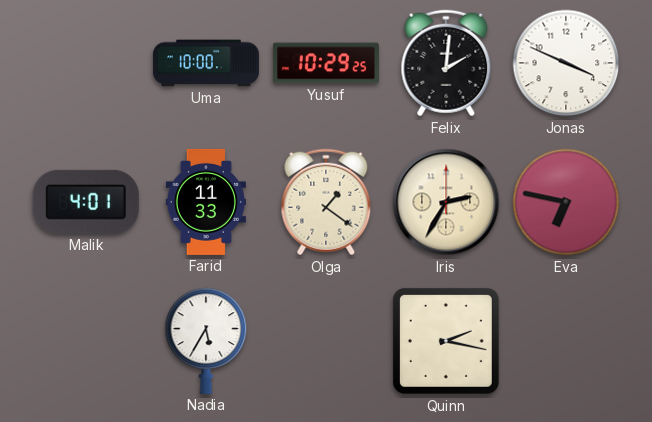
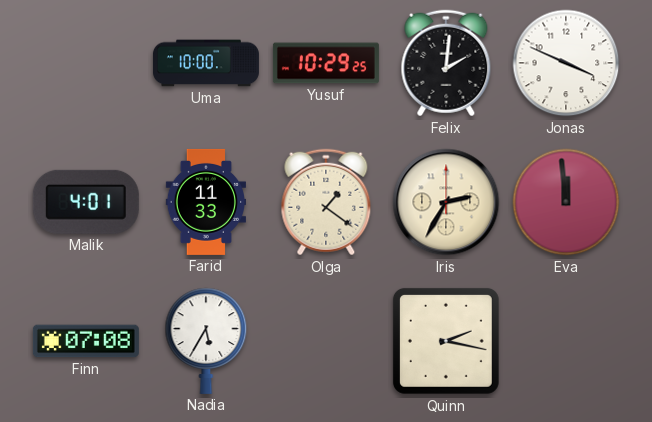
Eva: 6:47 -> 11:59 (566, 202)
Finn: none -> 07:08 (86, 341)
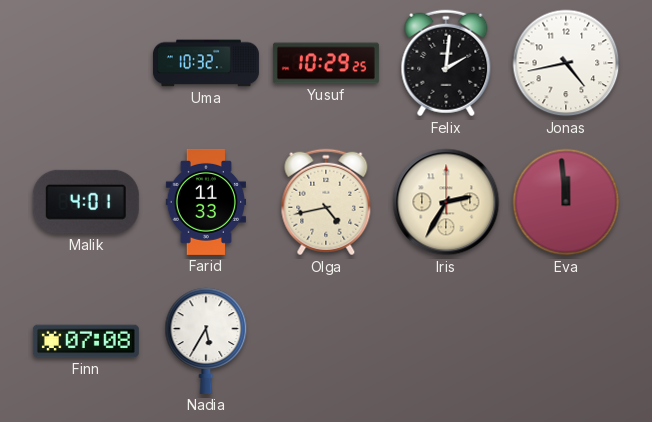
Uma: 10:00 -> 10:32 (206, 63)
Jonas: 3:49 -> 4:43 (566, 63)
Olga: 1:21 -> 4:43 (326, 202)
Quinn: 2:17 -> none (446, 341)
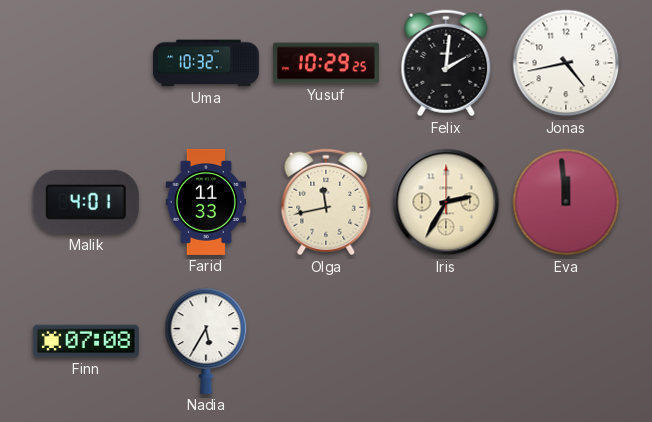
Olga: 4:43 -> 11:43 (326, 202)
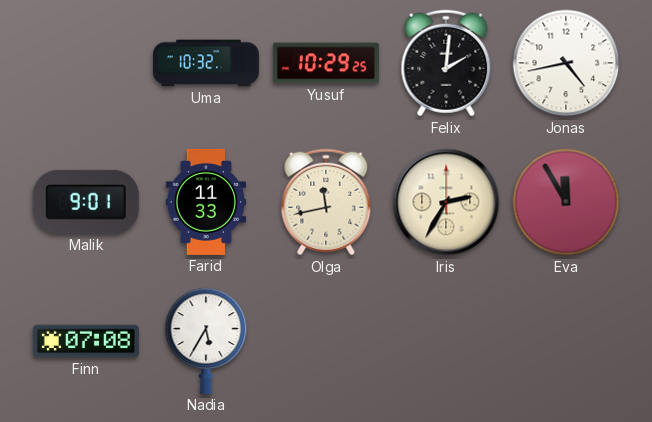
Malik: 4:01 -> 9:01 (86, 202)
Eva: 11:59 -> 11:55 (566, 202)
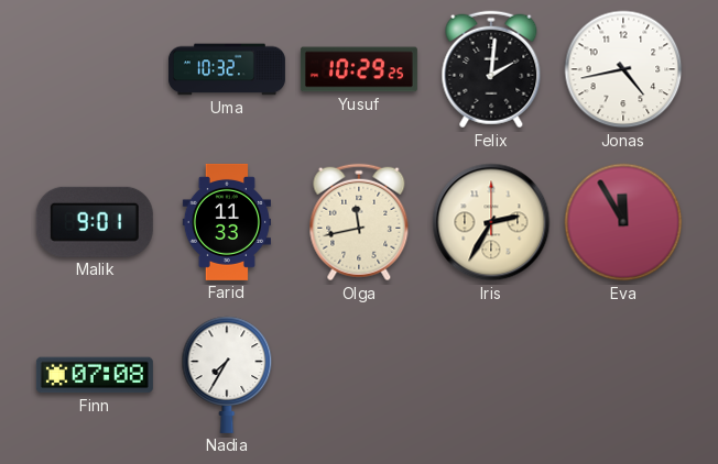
Nadia: 5:35 -> 7:35 (227, 375)
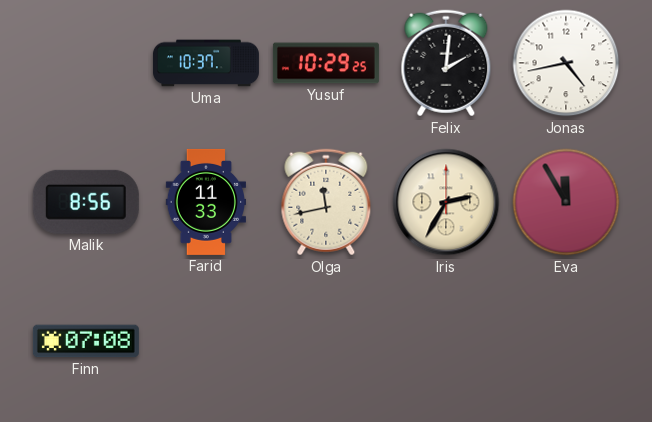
Uma: 10:32 -> 10:37 (206, 63)
Malik: 9:01 -> 8:56 (86, 202)
Nadia: 7:35 -> none (227, 375)
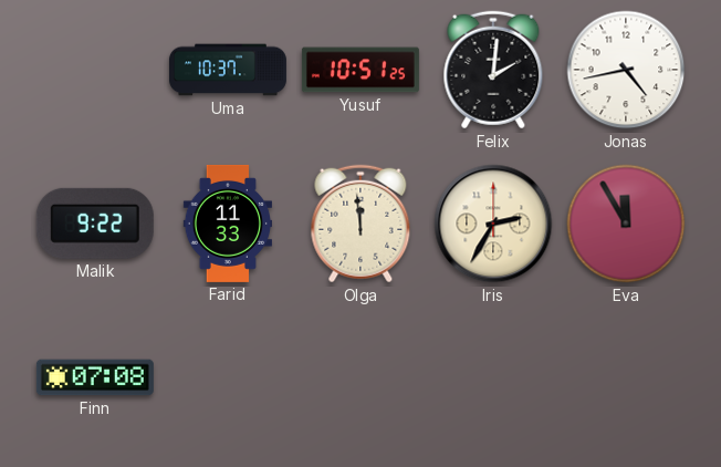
Yusuf: 10:29 -> 10:51 (360, 70)
Malik: 8:56 -> 9:22 (95, 224)
Olga: 11:43 -> 11:59 (360, 224)
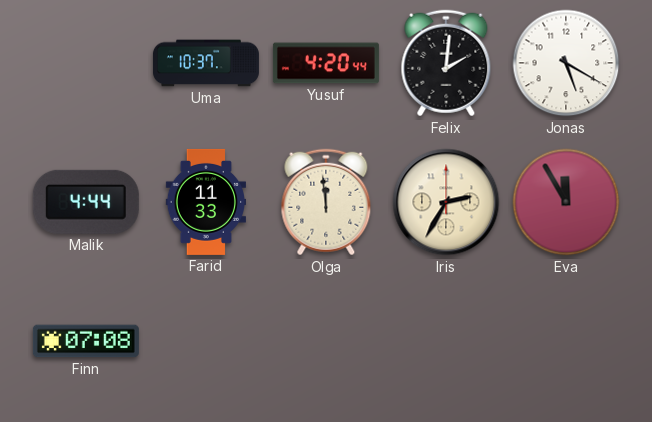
Yusuf: 10:51 -> 4:20 (326, 63)
Jonas: 4:43 -> 5:20 (566, 63)
Malik: 9:22 -> 4:44 (86, 202)
